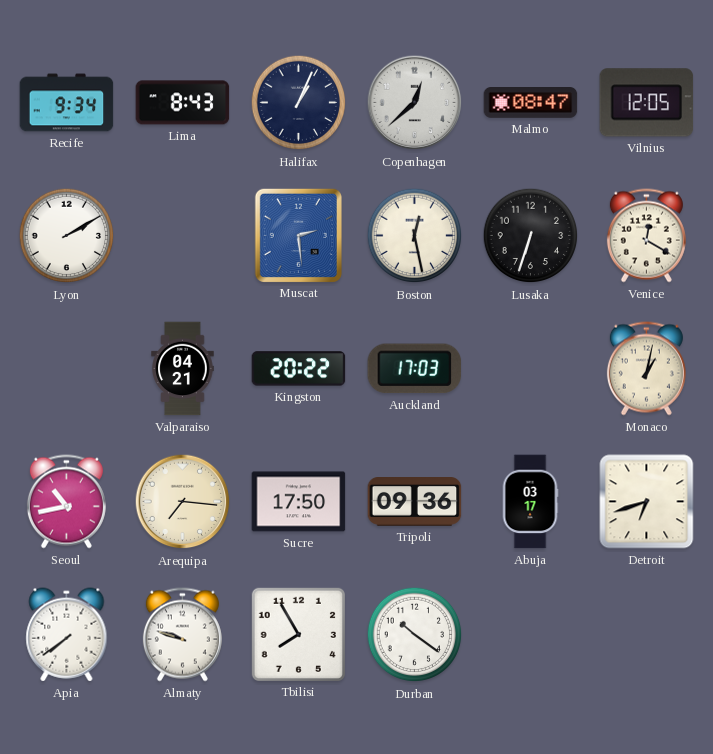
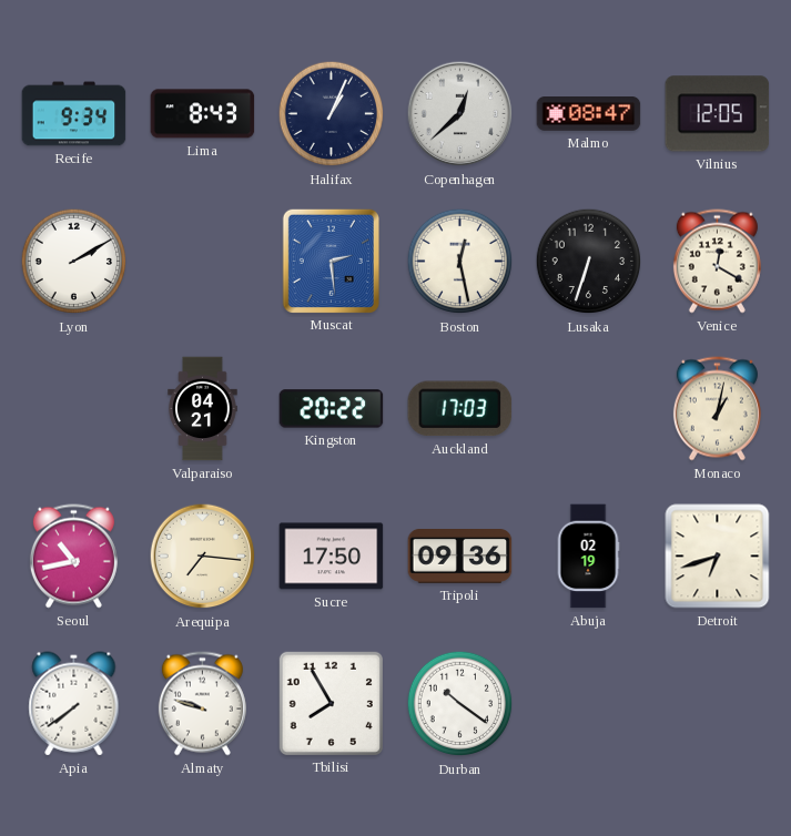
Abuja: 03:17 -> 02:19 (588, 557)
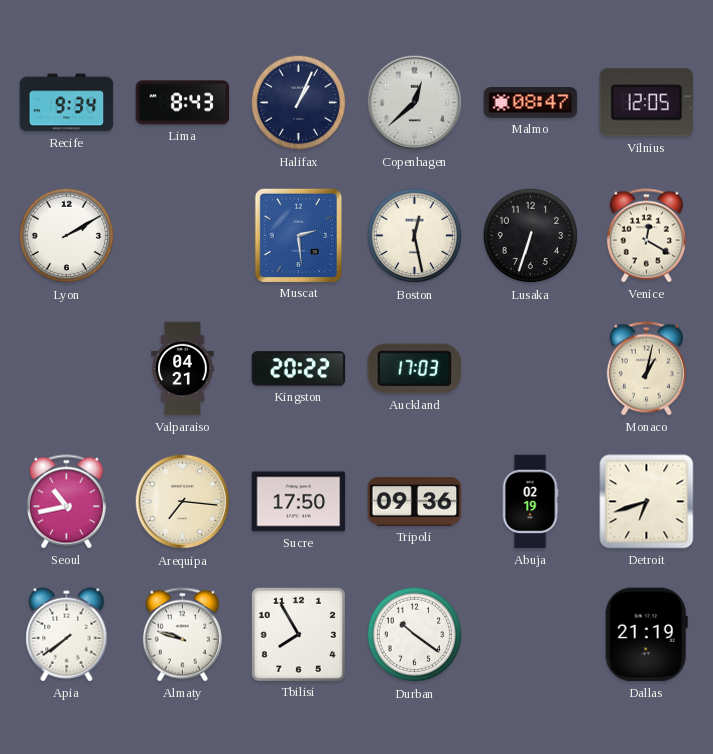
Dallas: none -> 21:19 (646, 635)
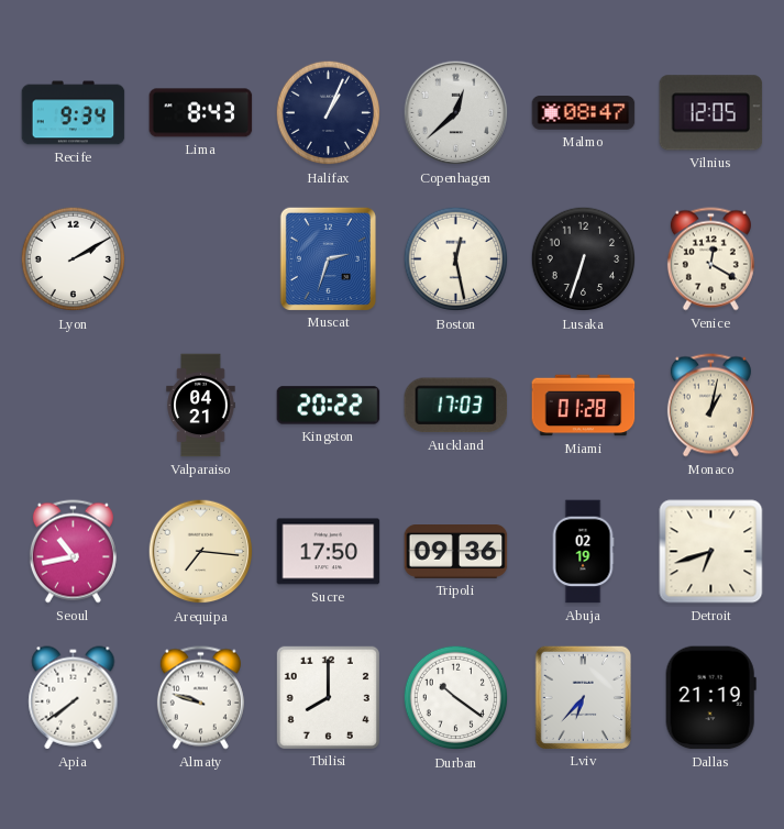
Muscat: 2:29 -> 2:33 (328, 258)
Miami: none -> 01:28 (584, 406)
Tbilisi: 7:55 -> 8:00 (328, 697)
Lviv: none -> 6:37 (583, 697)
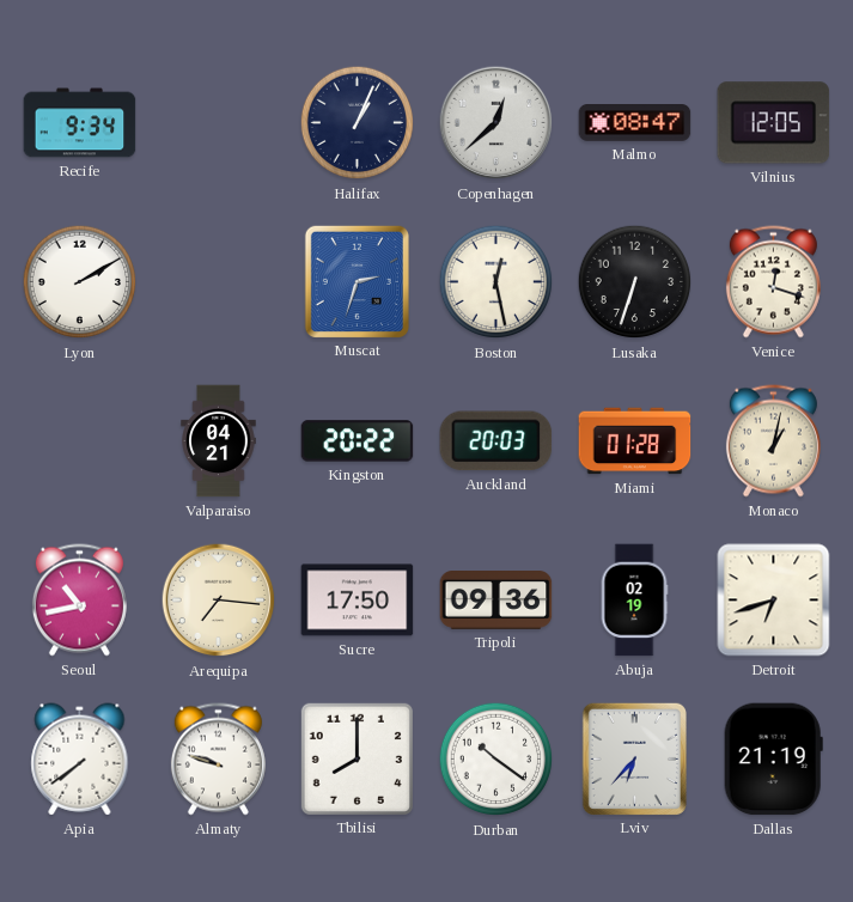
Lima: 8:43 -> none (201, 113)
Venice: 12:20 -> 12:18 (773, 282)
Auckland: 17:03 -> 20:03 (496, 441)
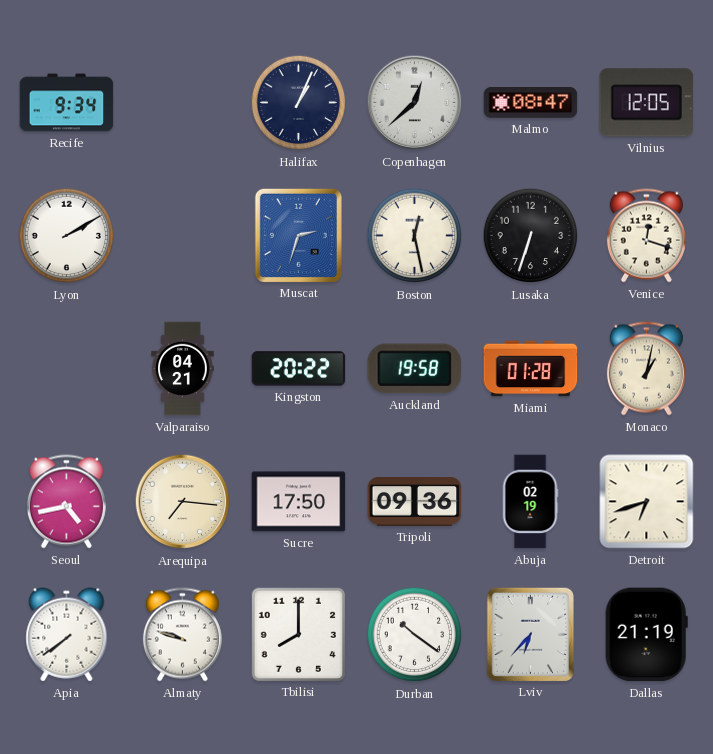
Auckland: 20:03 -> 19:58 (415, 369)
Seoul: 10:43 -> 4:43 (66, 502)
